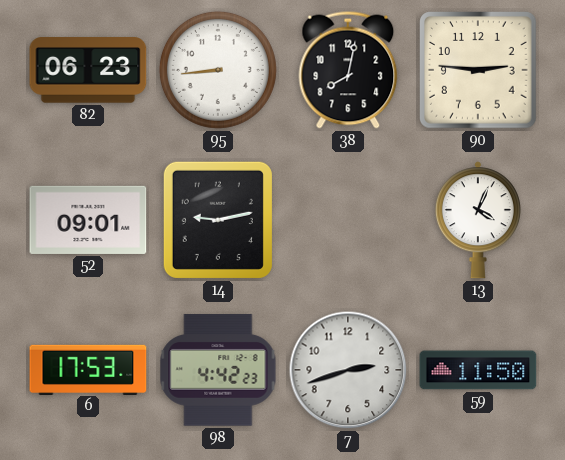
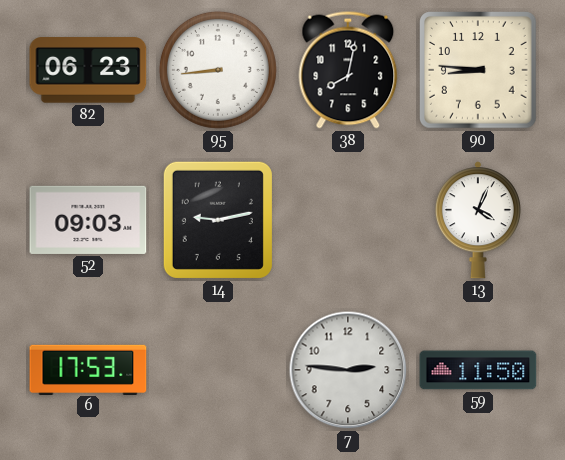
90: 2:46 -> 8:46 (478, 70)
52: 09:01 -> 09:03 (88, 220)
98: 4:42 -> none (218, 370)
7: 2:42 -> 2:46 (348, 370)
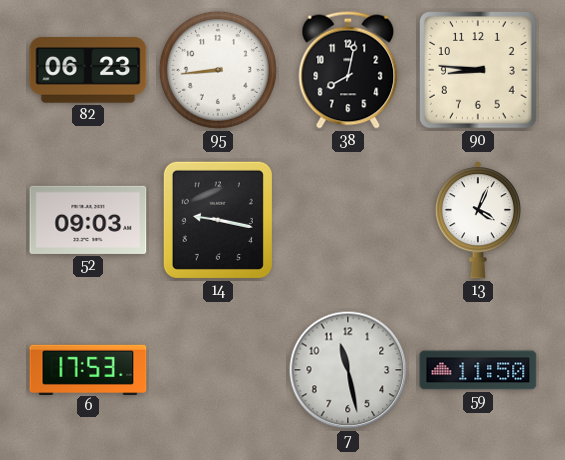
14: 9:13 -> 9:17 (218, 220)
7: 2:46 -> 11:28 (348, 370)
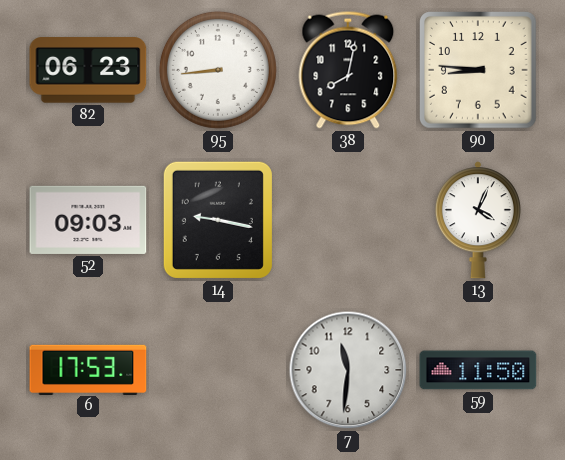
7: 11:28 -> 11:31 (348, 370)
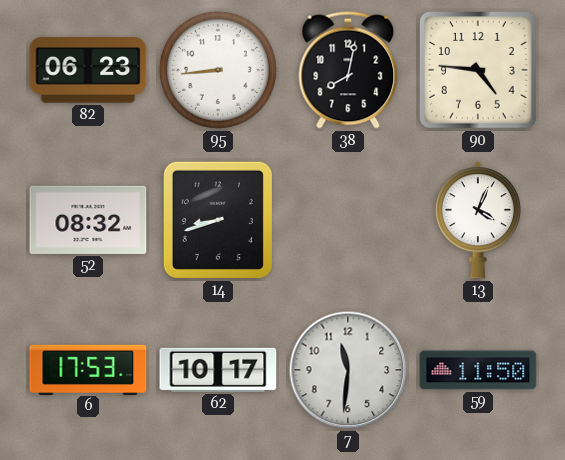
90: 8:46 -> 4:46 (478, 70)
52: 09:03 -> 08:32 (88, 220)
14: 9:17 -> 8:42 (218, 220)
62: none -> 10:17 (218, 370)
